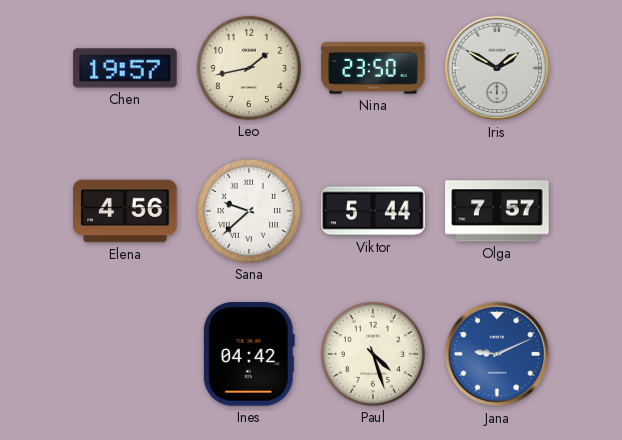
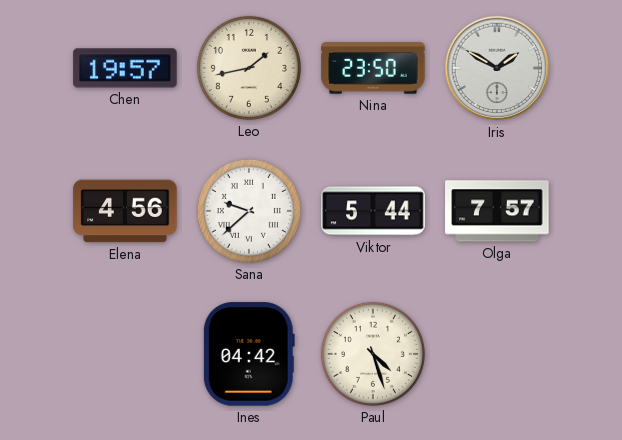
Jana: 9:11 -> none (497, 354)
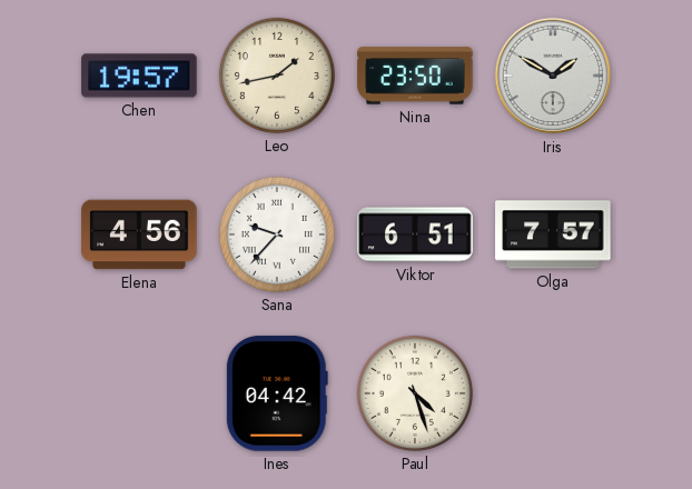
Sana: 9:38 -> 9:37 (277, 234)
Viktor: 5:44 -> 6:51 (415, 234)
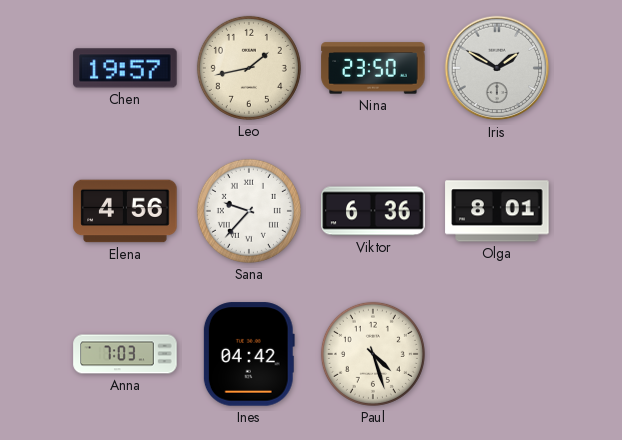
Viktor: 6:51 -> 6:36 (373, 211)
Olga: 7:57 -> 8:01 (497, 211)
Anna: none -> 7:03 (125, 354)
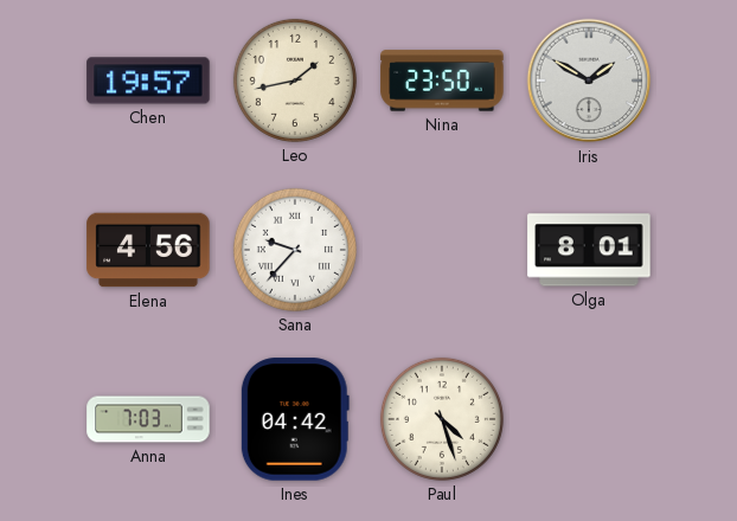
Viktor: 6:36 -> none (373, 211)
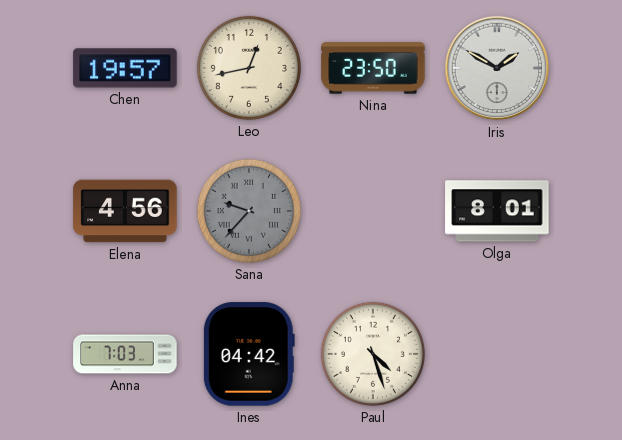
Leo: 1:43 -> 12:43 (249, 68)
Sana dial: white -> grey (249, 211)
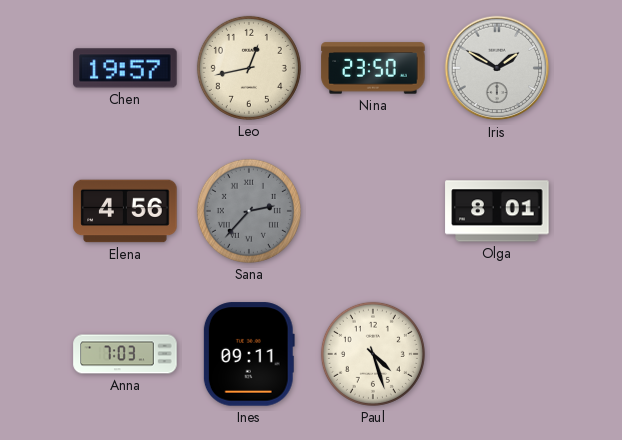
Sana: 9:37 -> 2:37 (249, 211)
Ines: 04:42 -> 09:11 (249, 354)
